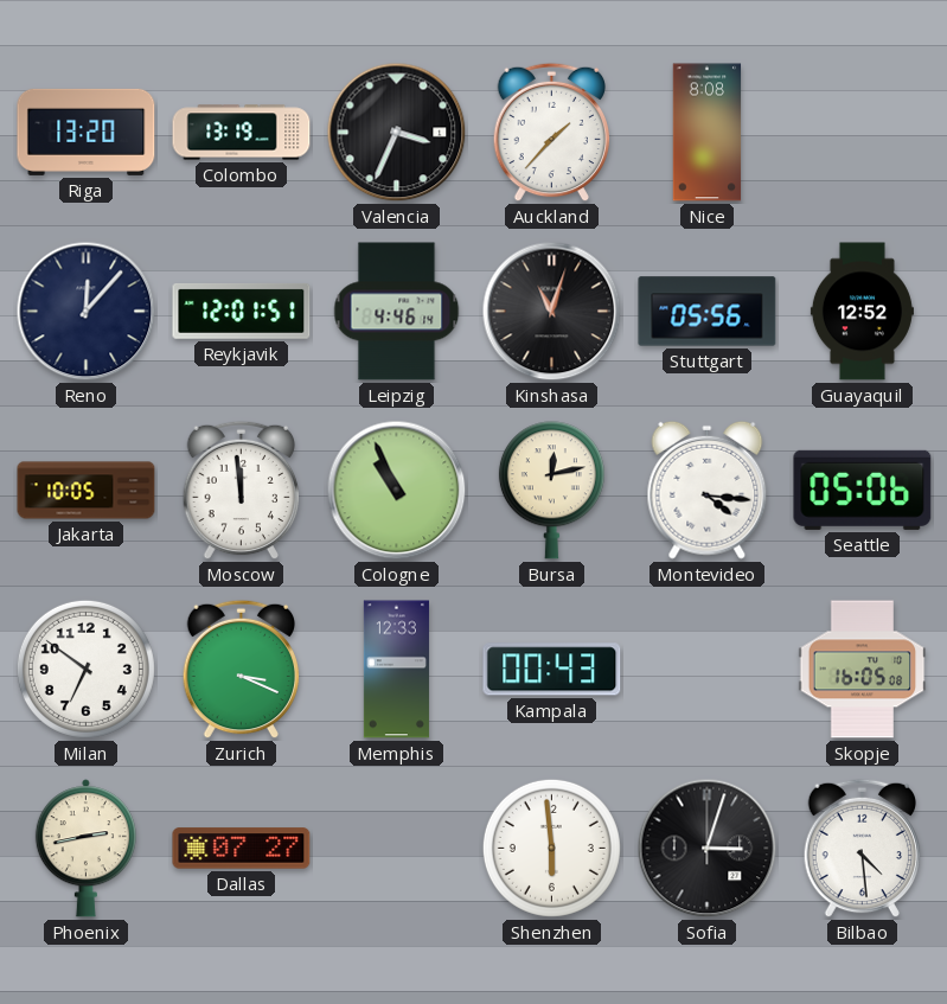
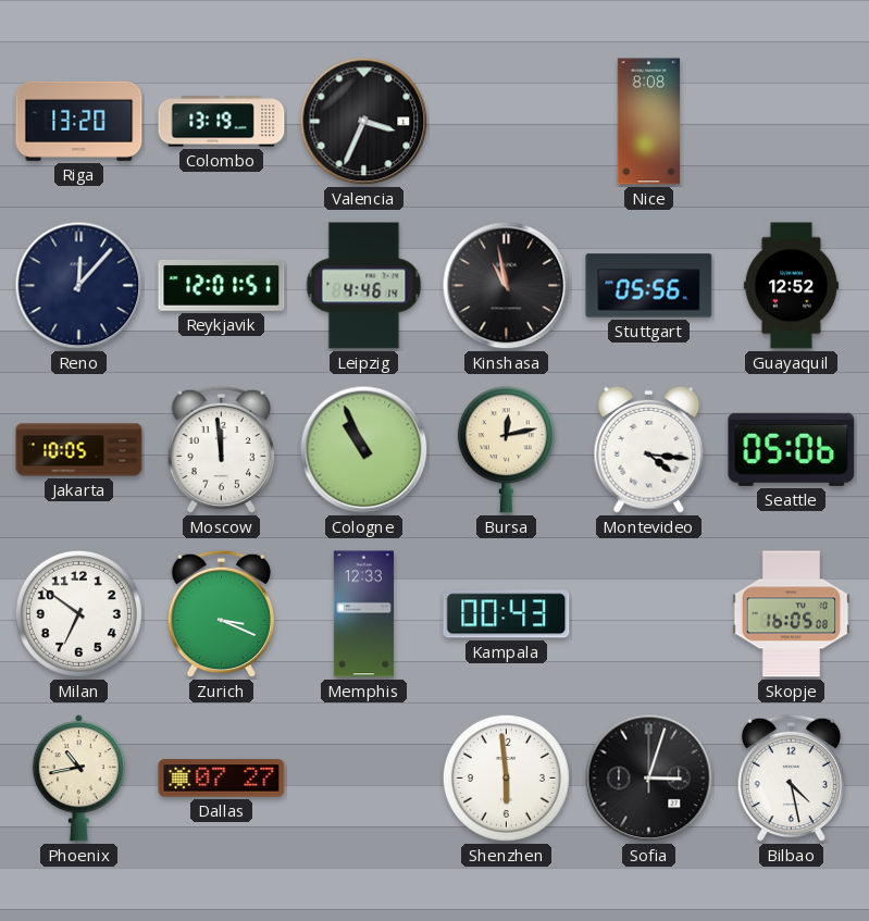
Auckland: 1:37 -> none (552, 133)
Kinshasa: 11:03 -> 10:58 (507, 286)
Phoenix: 2:43 -> 10:43 (78, 779)
Bilbao: 4:29 -> 4:28 (792, 779)
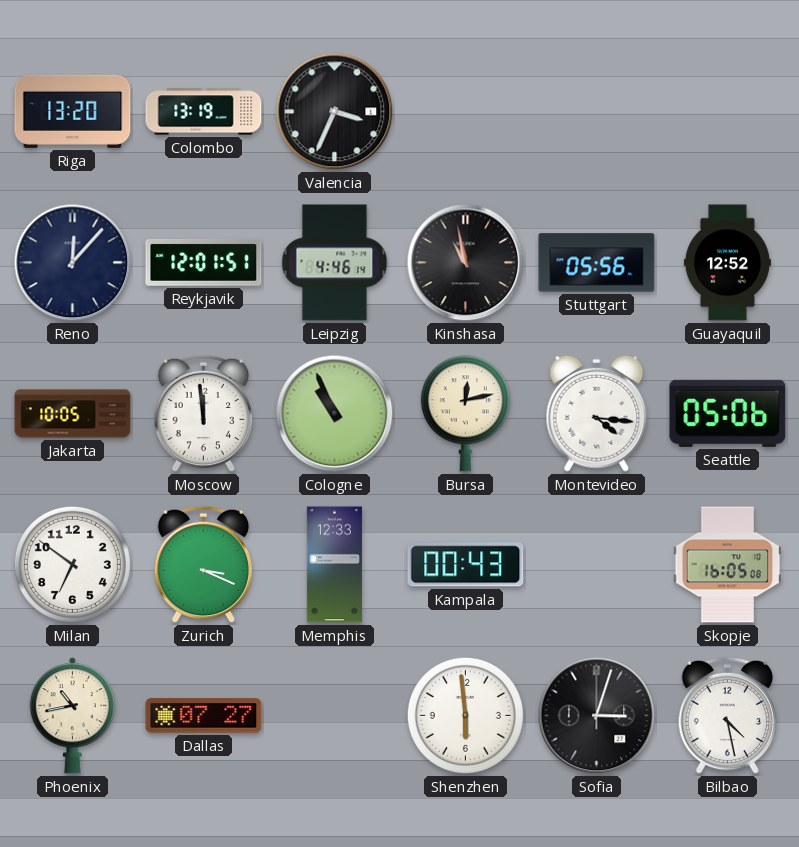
Nice: 8:08 -> none (649, 122)
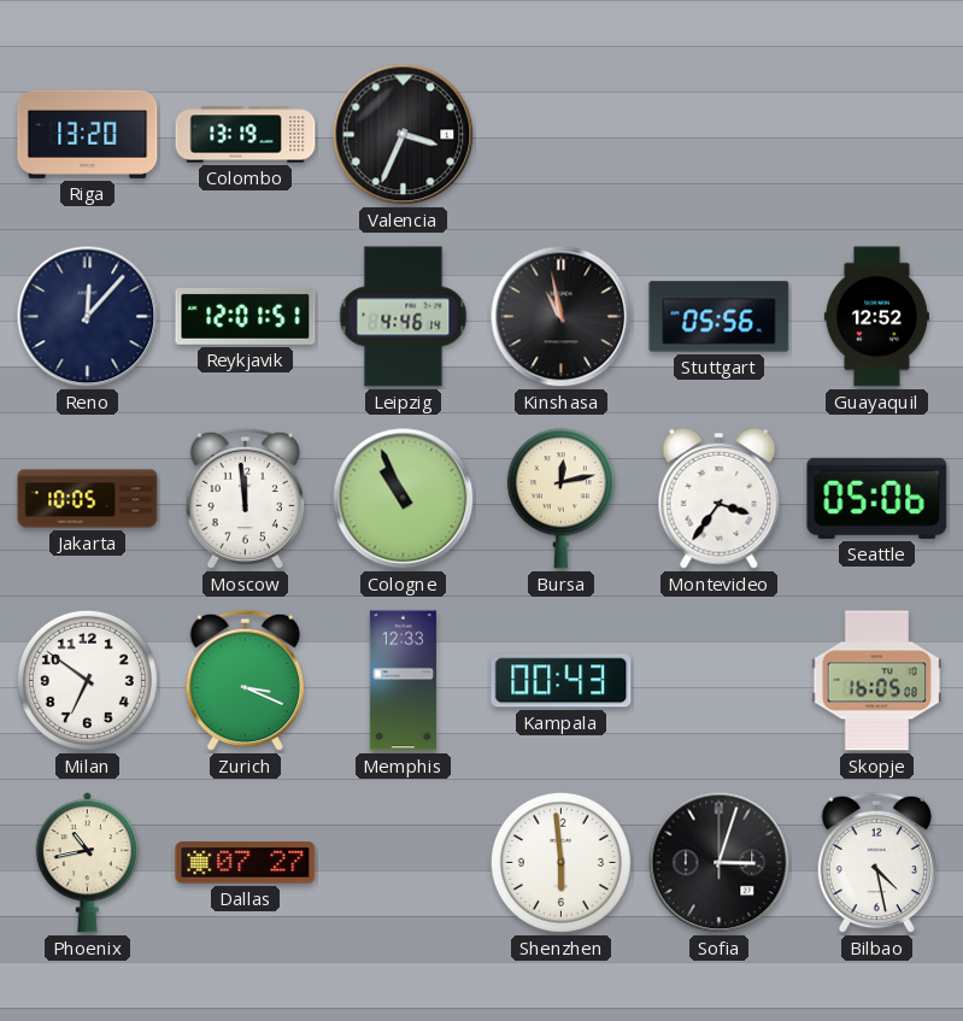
Montevideo: 4:16 -> 3:36 (720, 498)
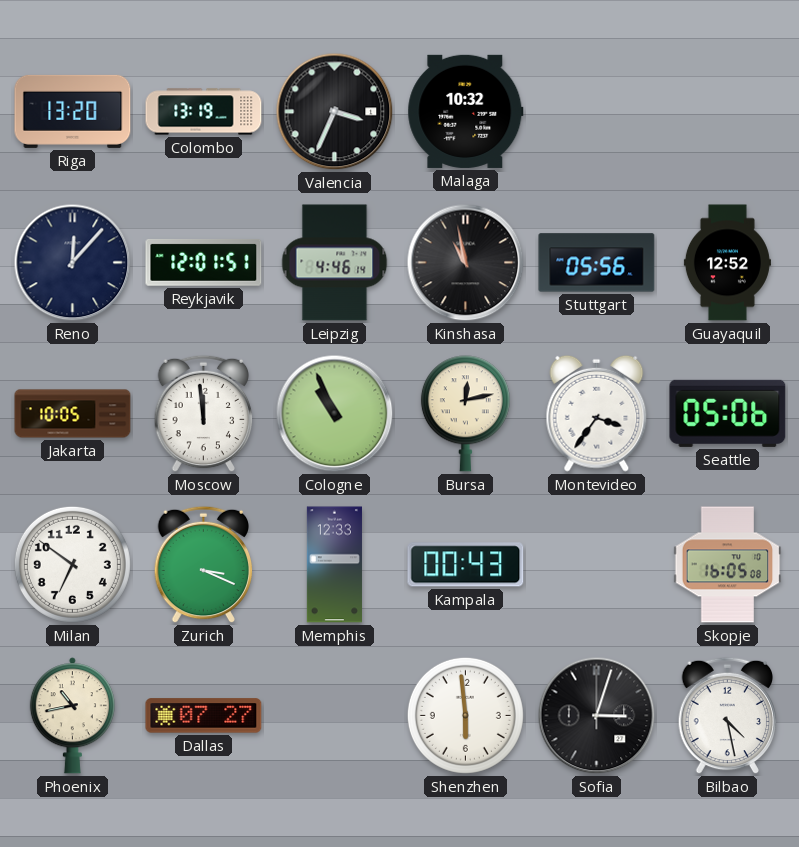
Malaga: none -> 10:32 (466, 111)
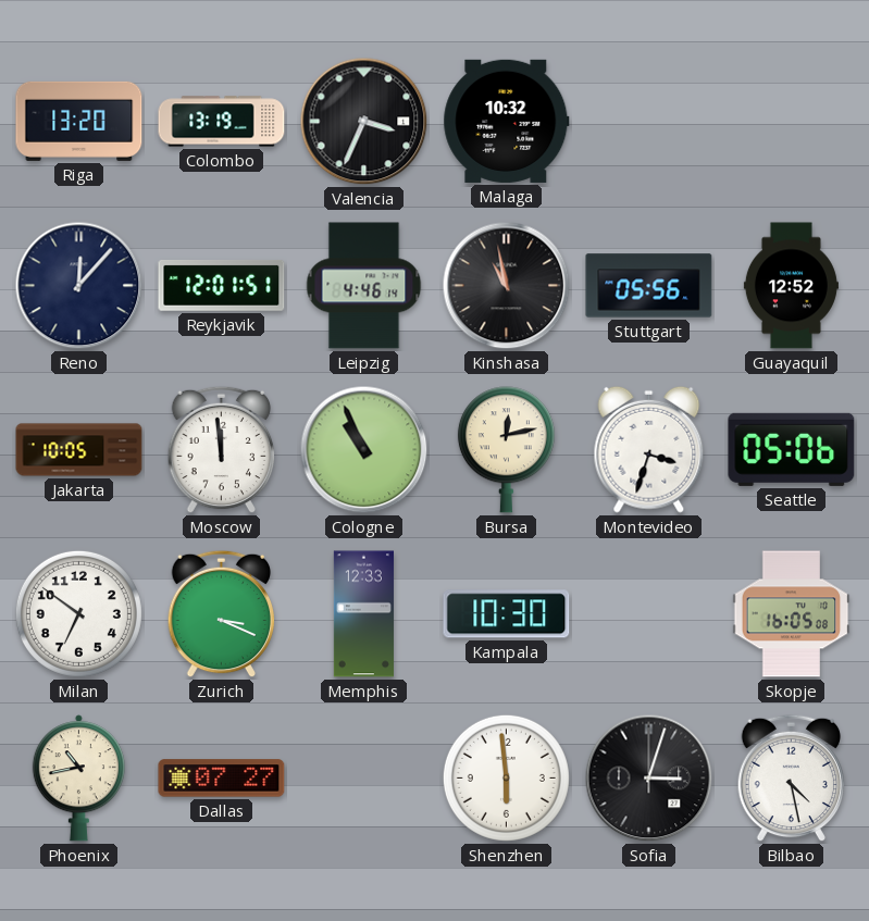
Montevideo: 3:36 -> 3:33 (649, 449)
Kampala: 00:43 -> 10:30 (507, 614)
